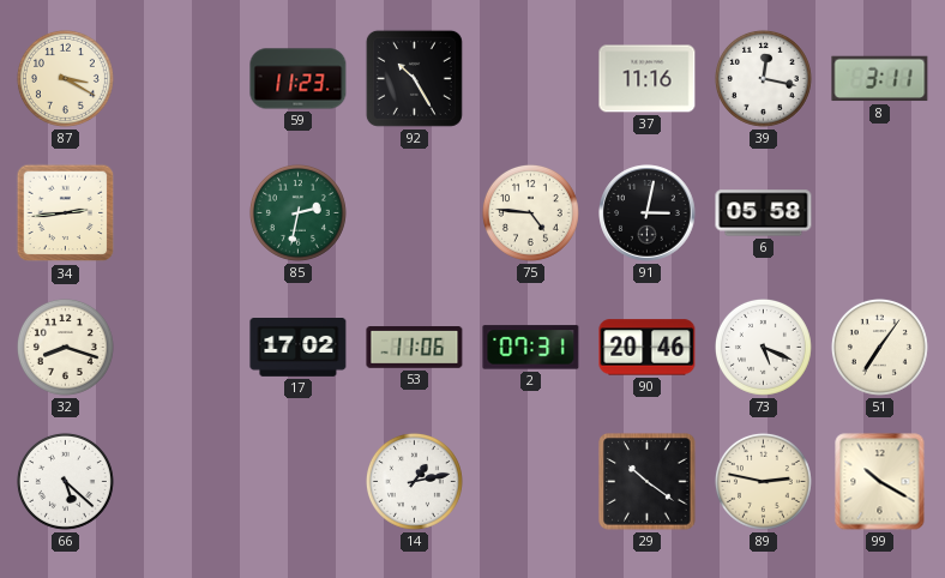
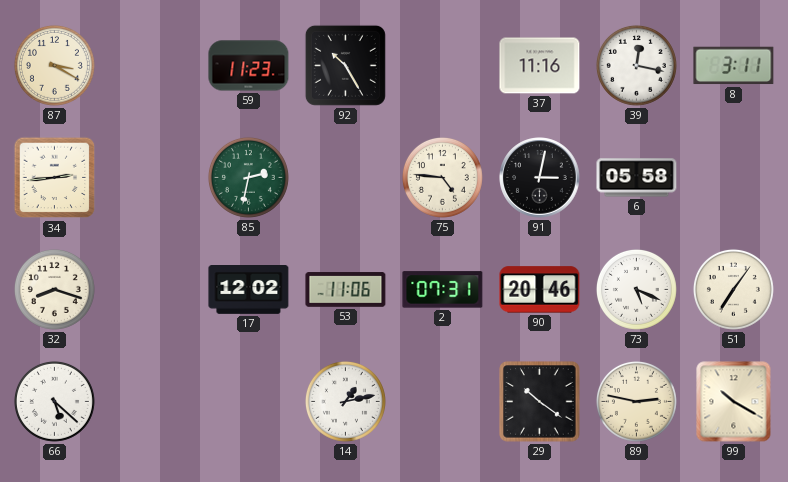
17: 17:02 -> 12:02 (249, 290)
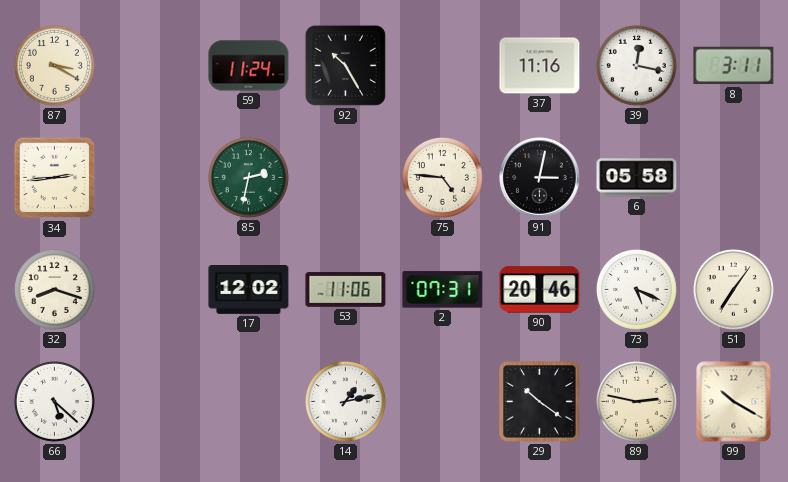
59: 11:23 -> 11:24 (249, 66)
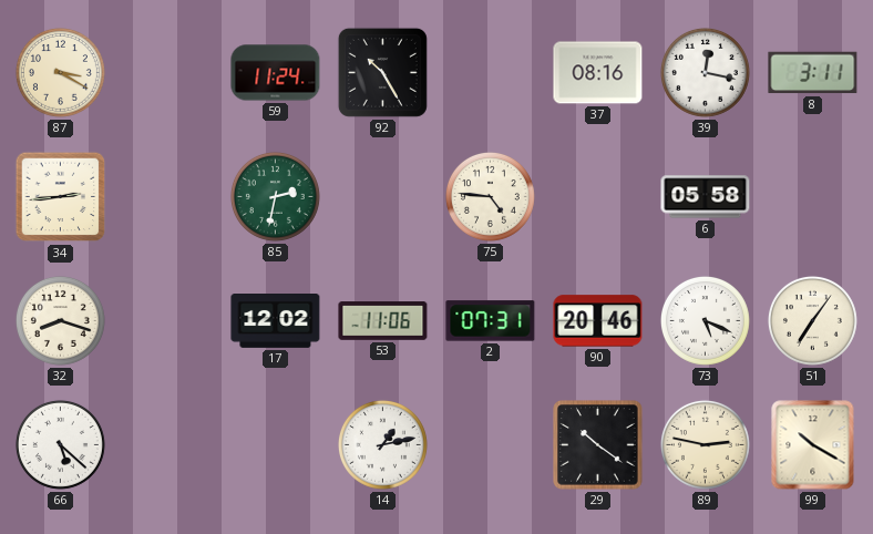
37: 11:16 -> 08:16 (598, 73)
91: 3:02 -> none (540, 178)
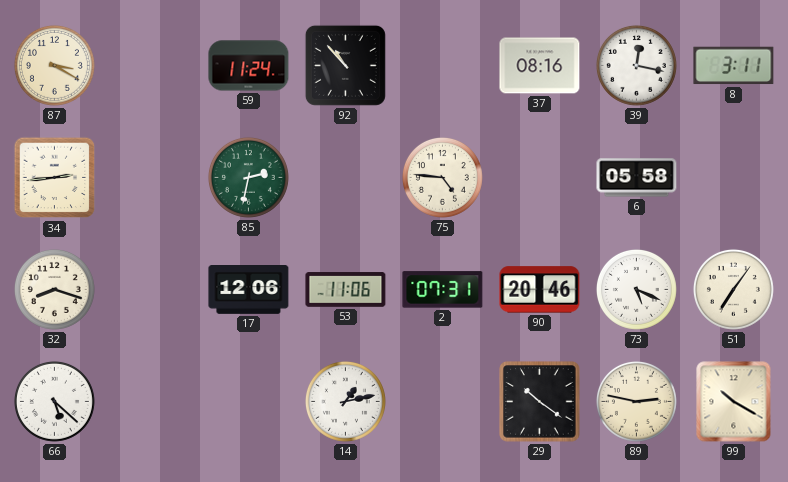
92: 10:25 -> 10:53 (345, 65)
17: 12:02 -> 12:06 (249, 290)
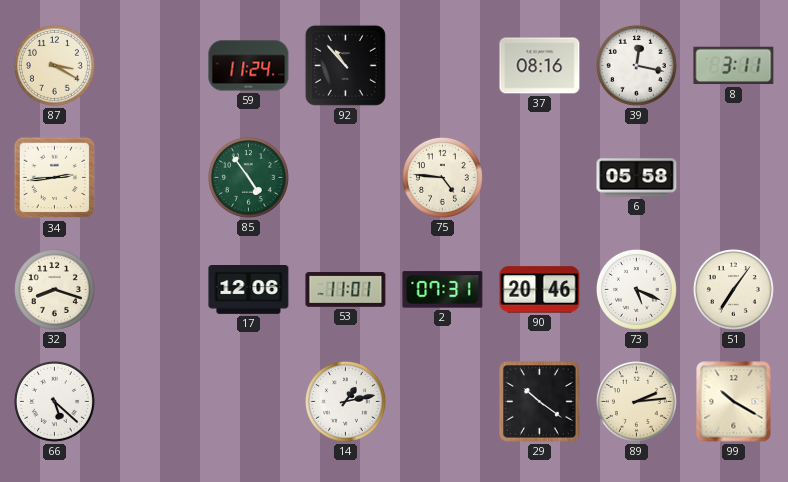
85: 2:32 -> 4:54 (248, 177)
53: 11:06 -> 11:01 (346, 290)
89: 2:47 -> 2:14 (636, 401)
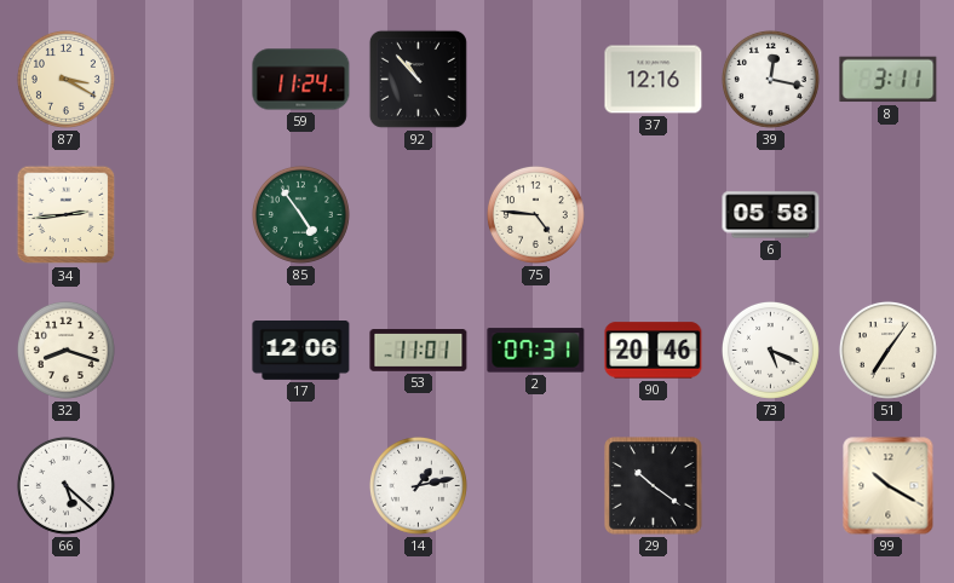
37: 08:16 -> 12:16 (654, 80)
89: 2:14 -> none (636, 401)
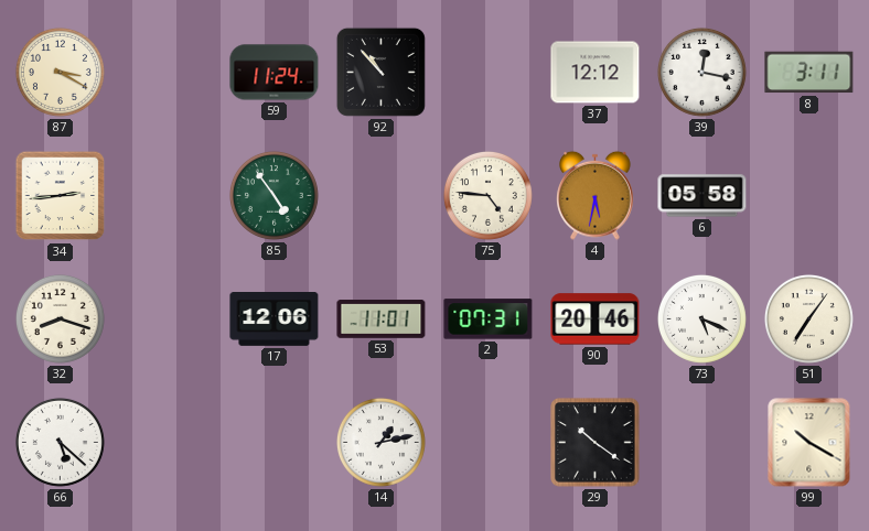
37: 12:16 -> 12:12 (596, 73)
4: none -> 5:32 (596, 195)
